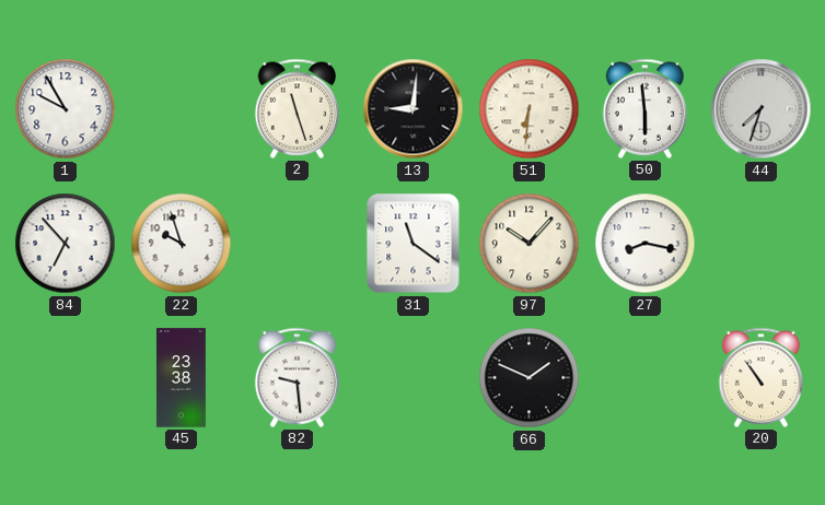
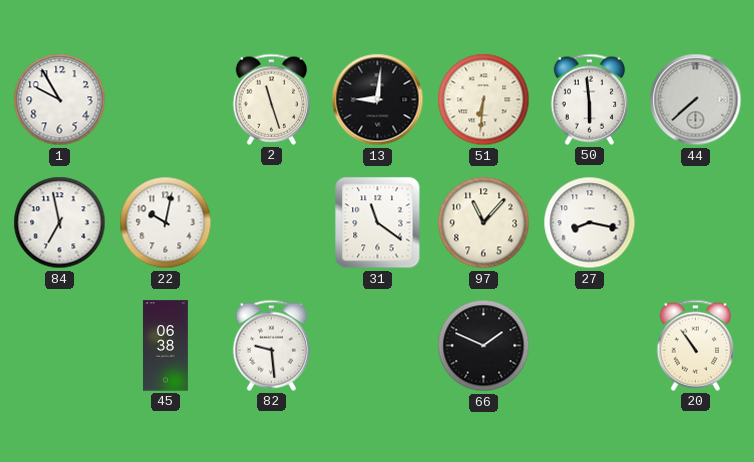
44: 7:33 -> 7:38 (696, 100)
84: 6:53 -> 6:58 (60, 223)
22: 9:57 -> 10:02 (166, 223)
97: 10:07 -> 11:07 (484, 223)
45: 23:38 -> 06:38 (165, 346)
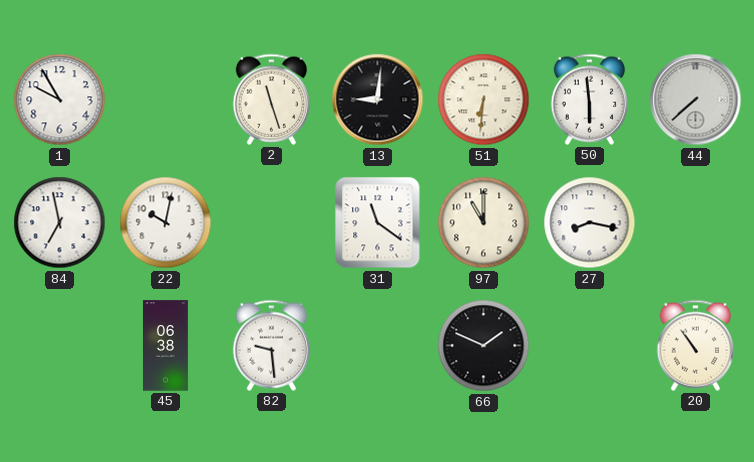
97: 11:07 -> 11:00 (484, 223)
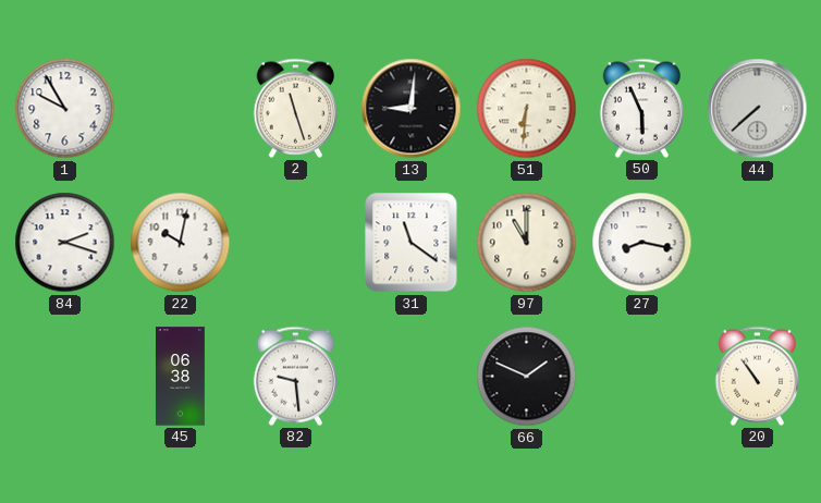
50: 5:59 -> 5:56 (642, 108)
84: 6:58 -> 2:18 (65, 243)
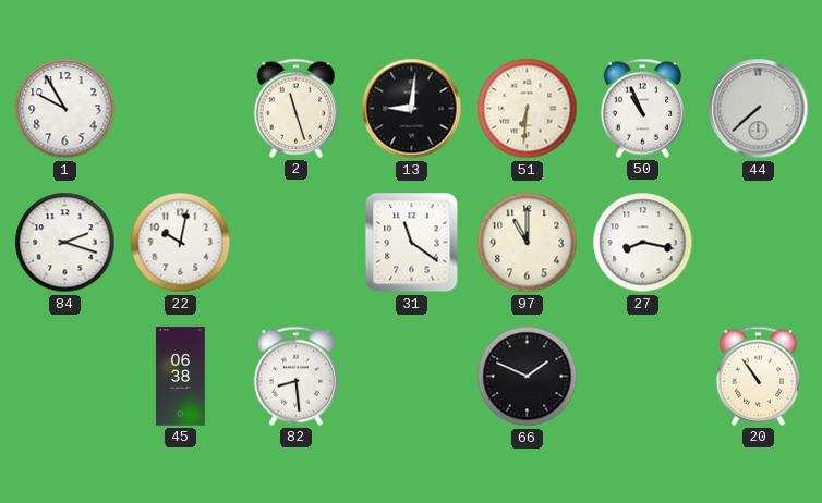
50: 5:56 -> 10:56 (643, 108)
82: 9:29 -> 8:29 (297, 376)
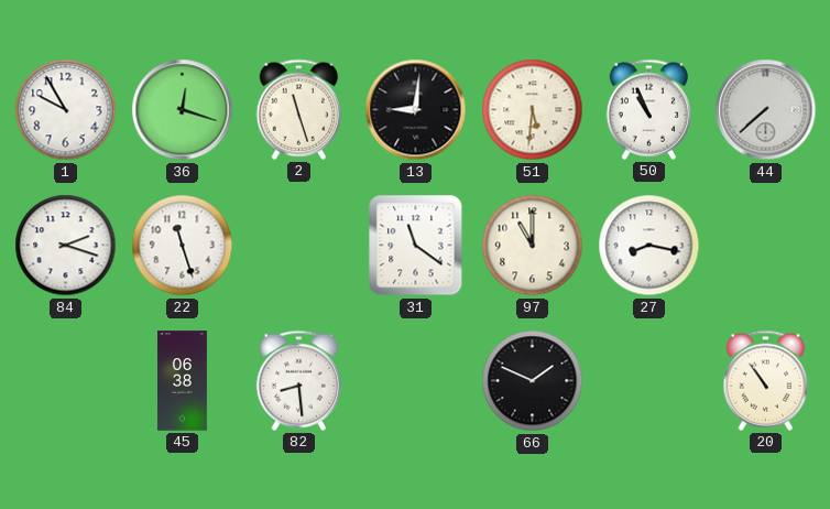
36: none -> 12:18 (183, 110)
51: 6:31 -> 5:31 (533, 110)
22: 10:02 -> 11:27 (183, 246)
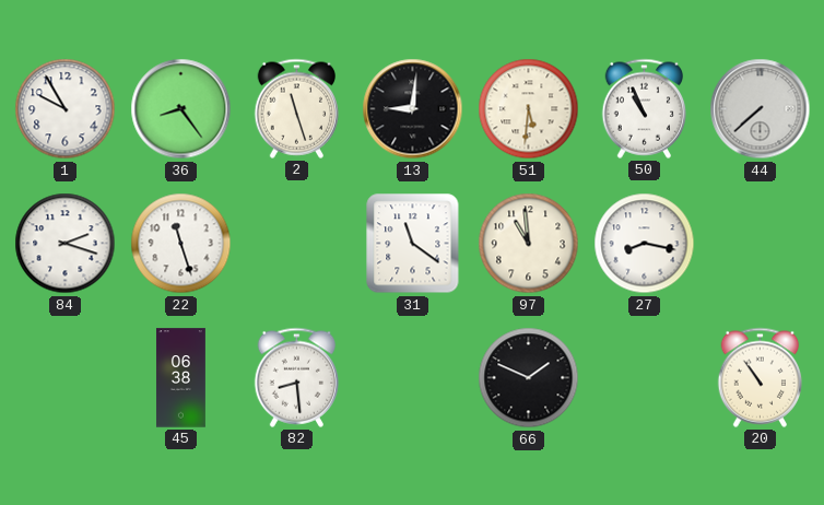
36: 12:18 -> 8:24 (181, 109)
97: 11:00 -> 10:59 (529, 244)
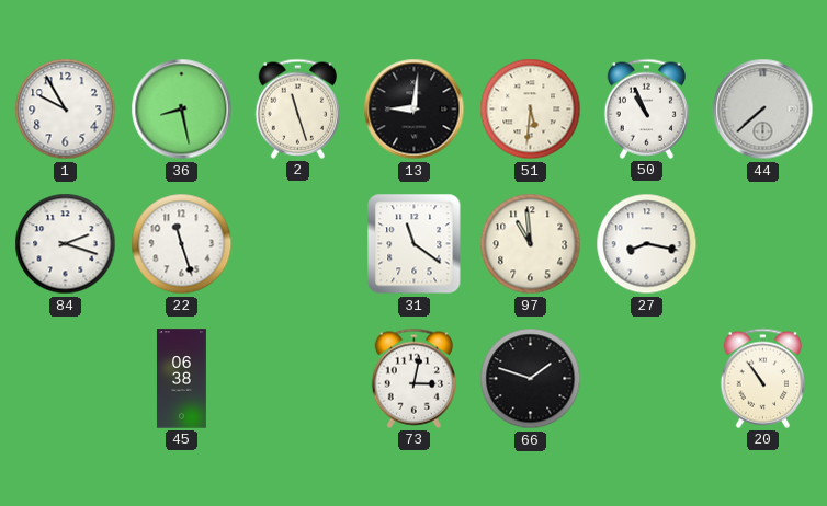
36: 8:24 -> 8:28 (182, 110)
82: 8:29 -> none (297, 377)
73: none -> 3:02 (415, 378)
66: 1:49 -> 1:48 (531, 379)
